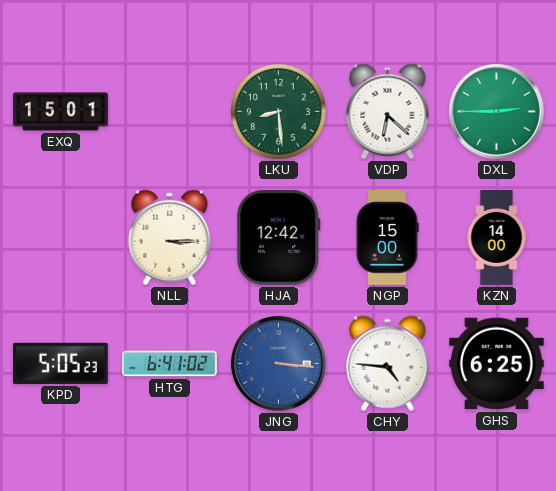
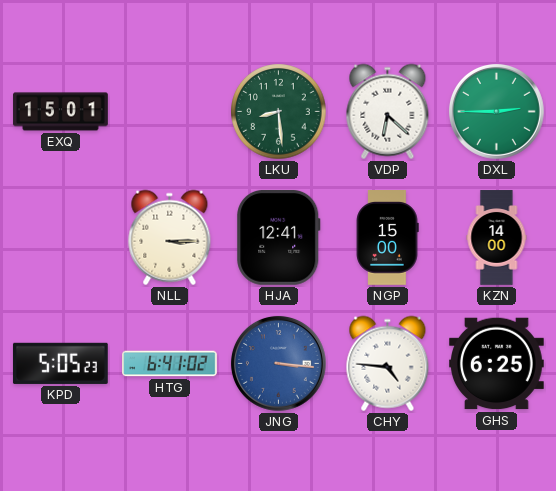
HJA: 12:42 -> 12:41 (279, 237)
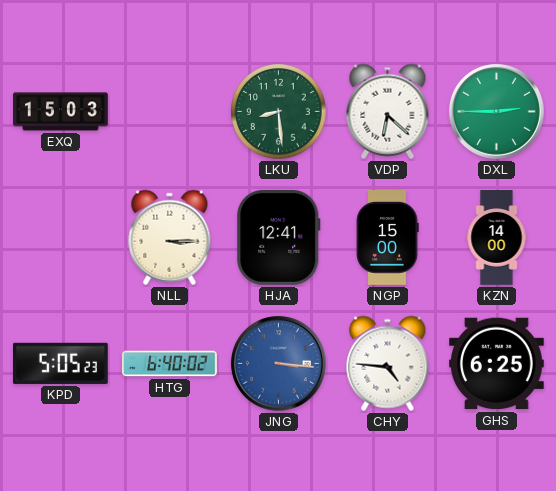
EXQ: 15:01 -> 15:03 (61, 112)
HTG: 6:41 -> 6:40 (170, 364)
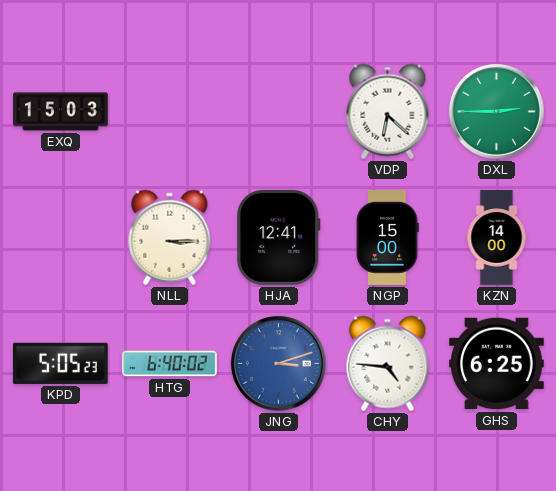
LKU: 8:29 -> none (279, 112)
JNG: 3:16 -> 3:12 (278, 363)
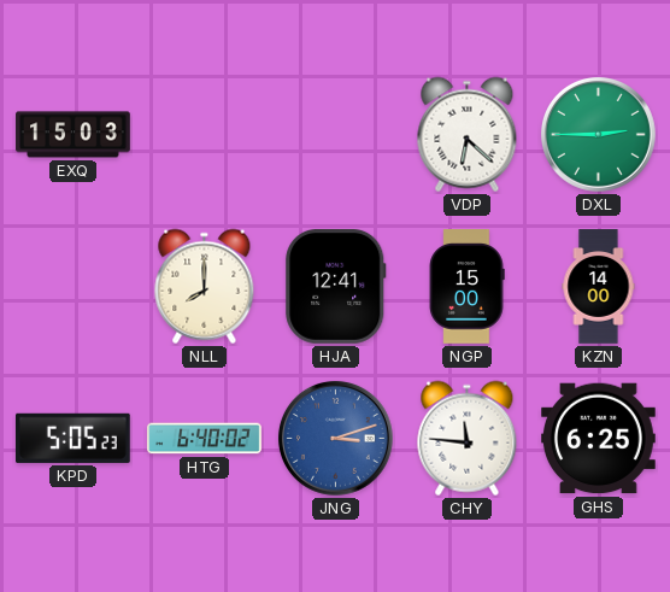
NLL: 3:15 -> 8:00 (205, 287)
CHY: 4:46 -> 11:46 (468, 439)
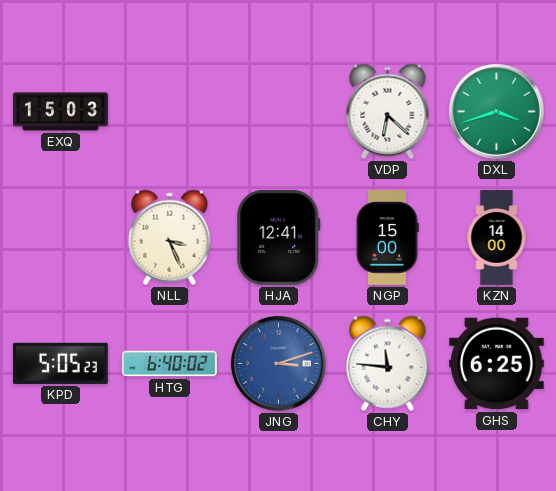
DXL: 2:45 -> 3:42 (496, 111)
NLL: 8:00 -> 3:26 (170, 238)
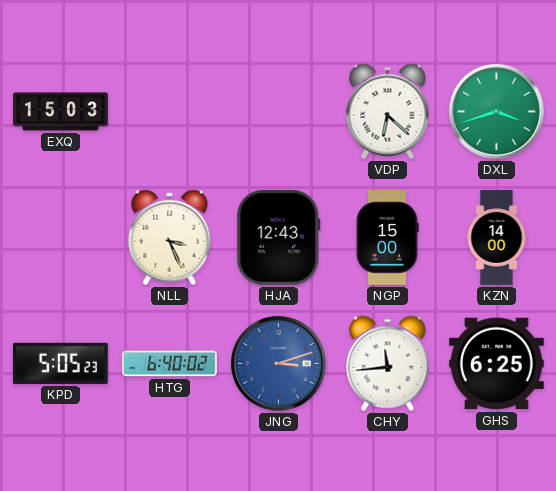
HJA: 12:41 -> 12:43 (279, 237)
CHY: 11:46 -> 11:44 (388, 364)
